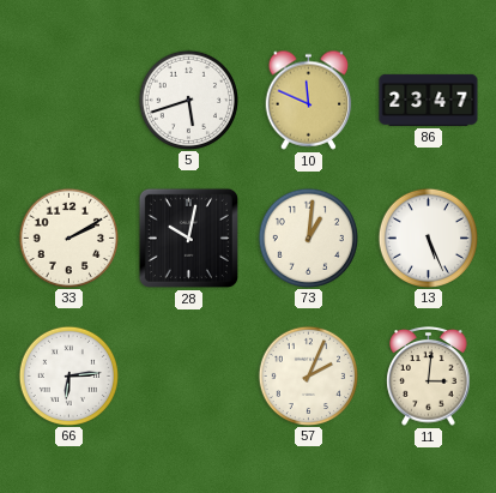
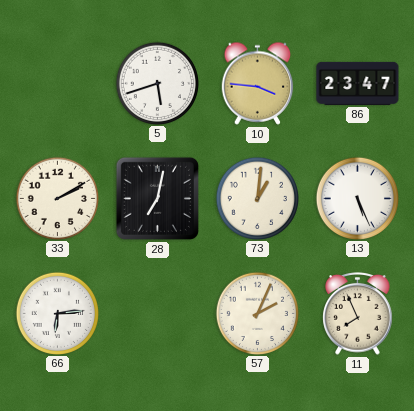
10: 11:49 -> 3:46 (258, 83)
28: 10:02 -> 7:02 (157, 198)
11: 3:01 -> 7:56 (358, 314)
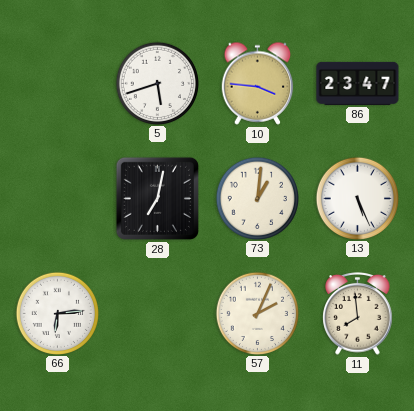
33: 2:10 -> none (57, 198)
11: 7:56 -> 7:59 (358, 314)
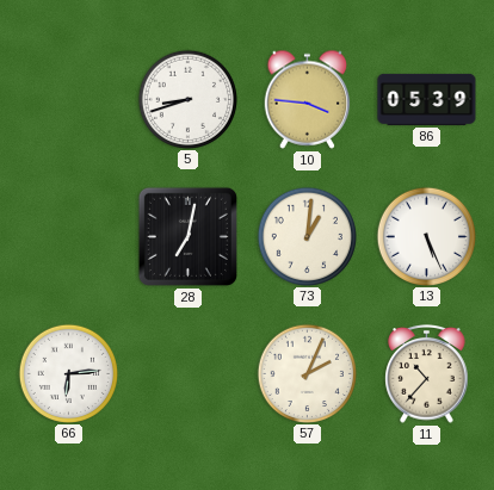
5: 5:42 -> 8:42 (187, 99)
86: 23:47 -> 05:39 (427, 99)
11: 7:59 -> 10:37 (427, 374)
